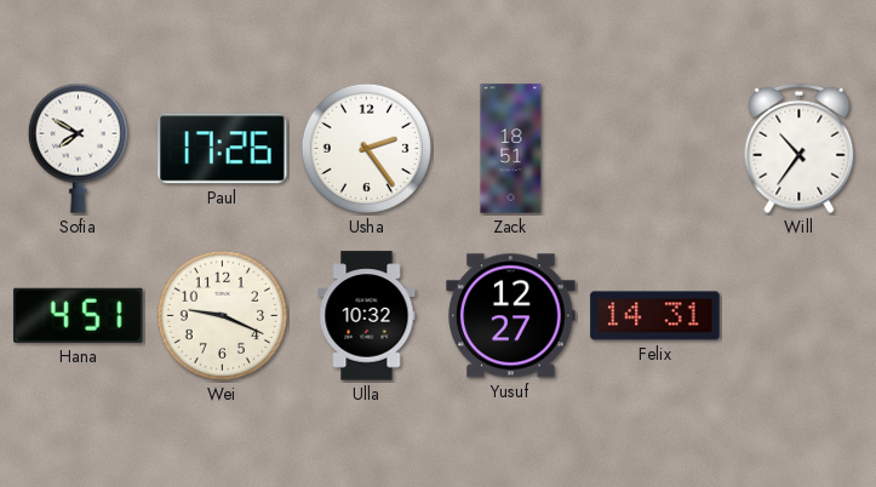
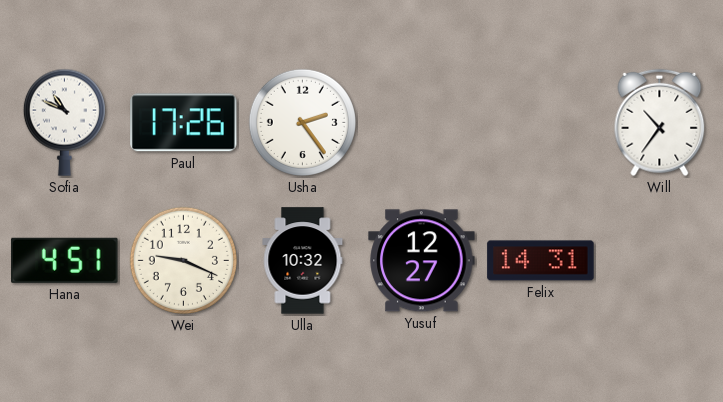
Sofia: 7:50 -> 10:49 (64, 122)
Zack: 18:51 -> none (511, 149)
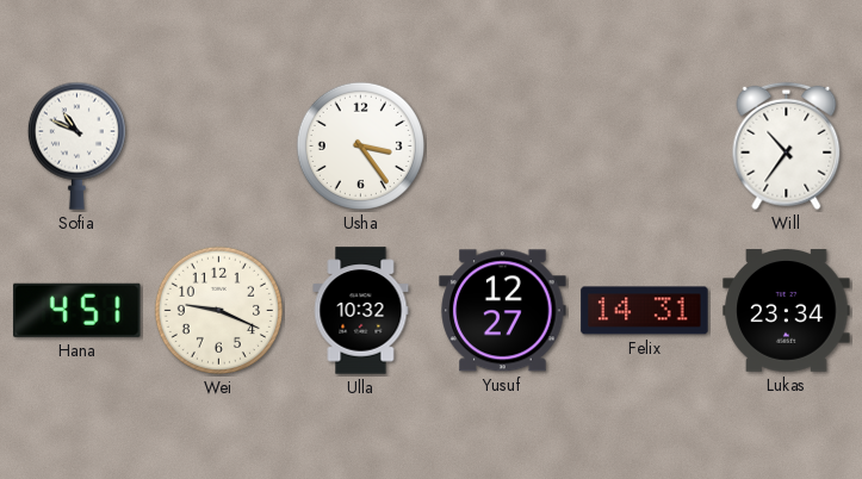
Paul: 17:26 -> none (184, 123)
Usha: 2:24 -> 3:24 (360, 145)
Lukas: none -> 23:34 (787, 311)
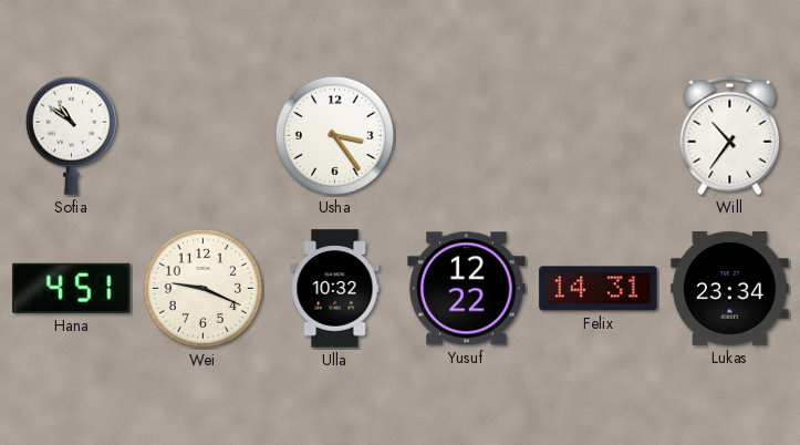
Sofia: 10:49 -> 10:51 (71, 135)
Yusuf: 12:27 -> 12:22 (467, 289)
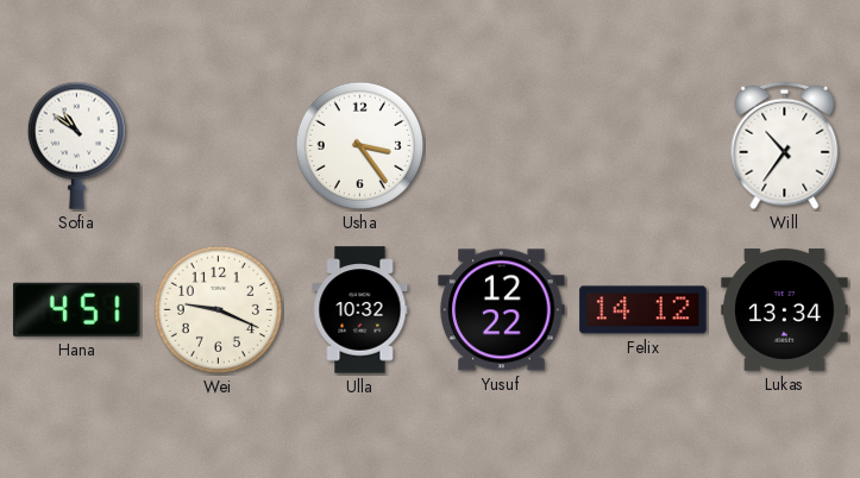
Felix: 14:31 -> 14:12 (644, 310)
Lukas: 23:34 -> 13:34 (785, 310)
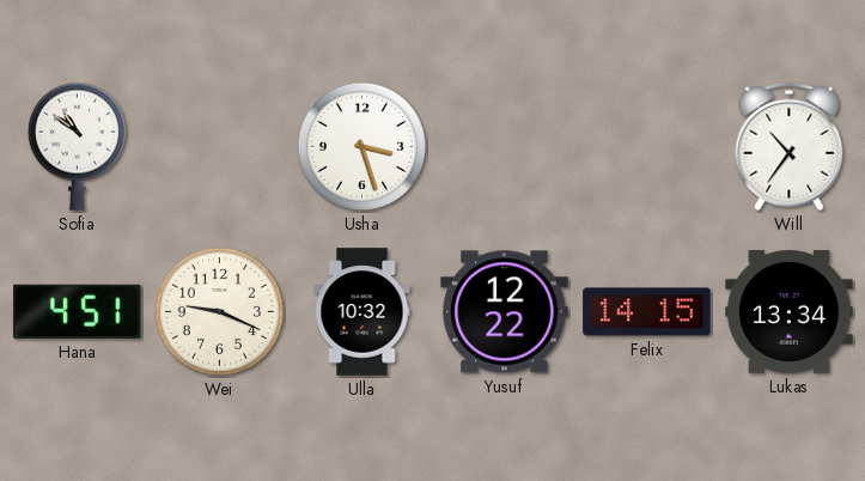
Usha: 3:24 -> 3:27 (361, 146)
Felix: 14:12 -> 14:15 (647, 312)
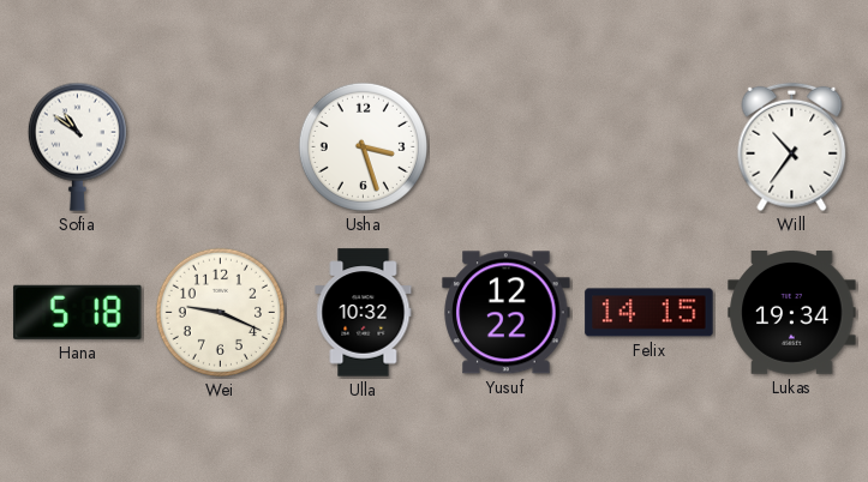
Hana: 4:51 -> 5:18 (78, 312)
Lukas: 13:34 -> 19:34 (792, 313)
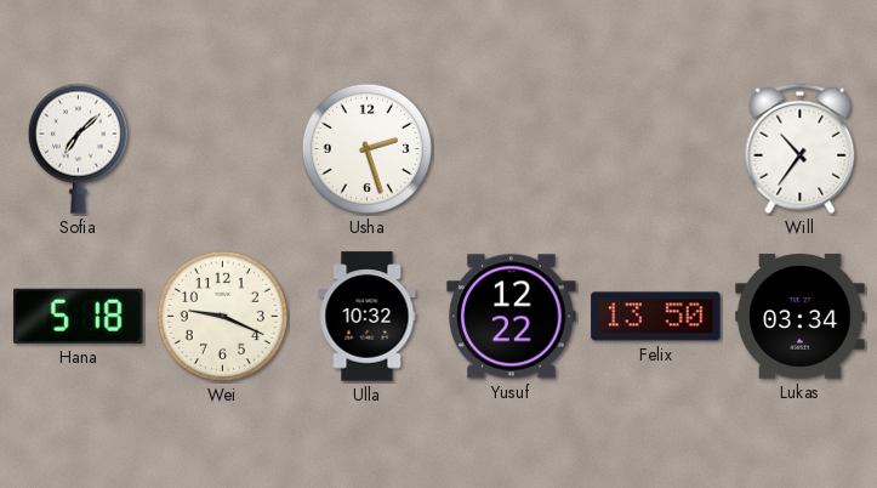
Sofia: 10:51 -> 7:08 (78, 148)
Usha: 3:27 -> 2:27 (366, 148)
Felix: 14:15 -> 13:50 (656, 317)
Lukas: 19:34 -> 03:34 (801, 317)
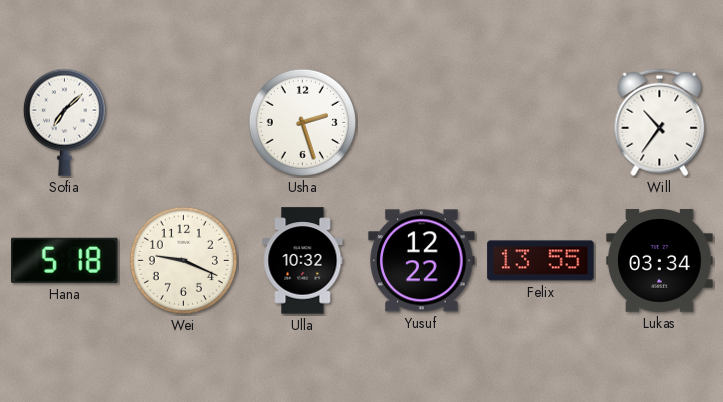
Felix: 13:50 -> 13:55 (541, 261)
